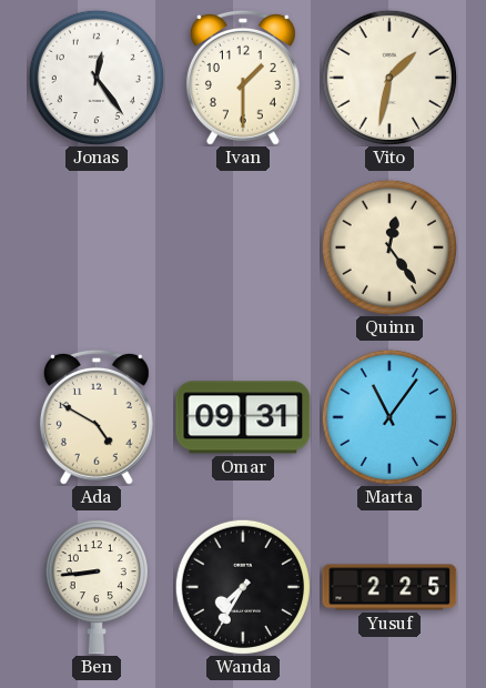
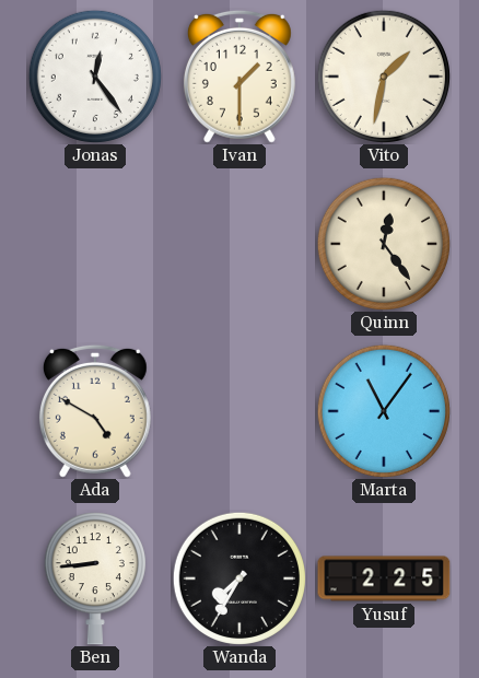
Omar: 09:31 -> none (243, 417)
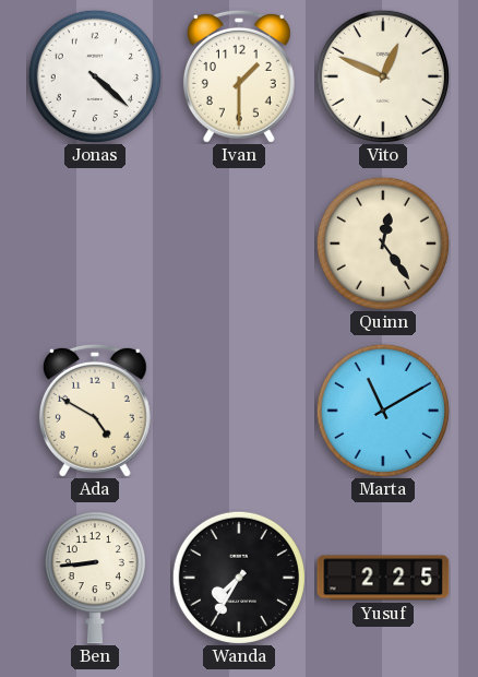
Jonas: 12:24 -> 4:22 (95, 76)
Vito: 1:32 -> 12:49 (383, 76)
Marta: 11:06 -> 11:10 (383, 411)
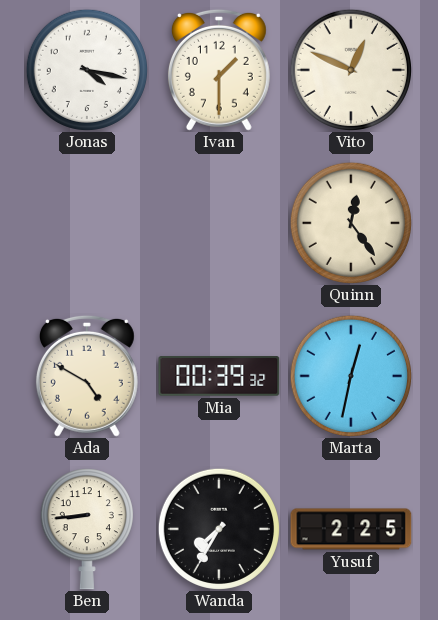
Jonas: 4:22 -> 4:17 (87, 70)
Mia: none -> 00:39 (219, 376)
Marta: 11:10 -> 12:32 (351, 376)
